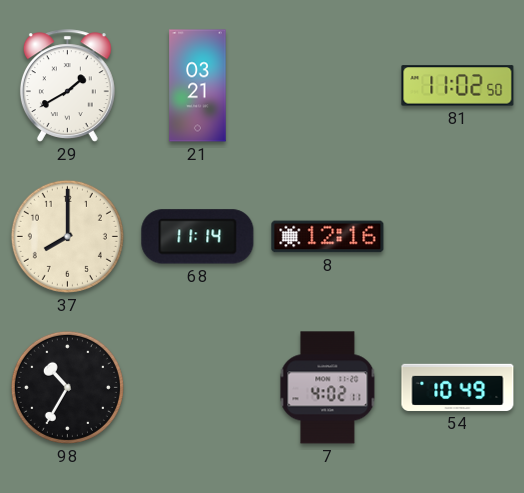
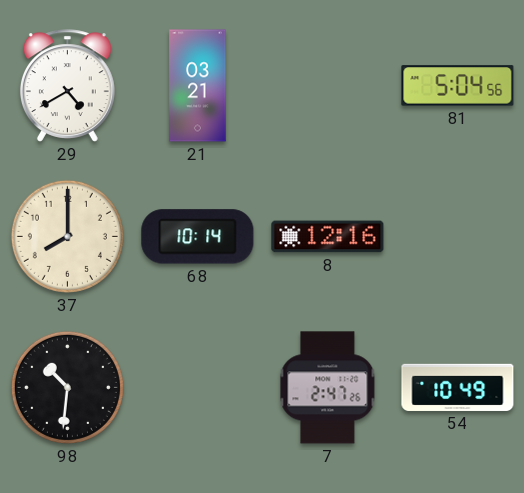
29: 1:40 -> 4:40 (67, 86)
81: 11:02 -> 5:04 (458, 86)
68: 11:14 -> 10:14 (198, 237)
98: 10:35 -> 10:31 (67, 387)
7: 4:02 -> 2:47 (328, 388)
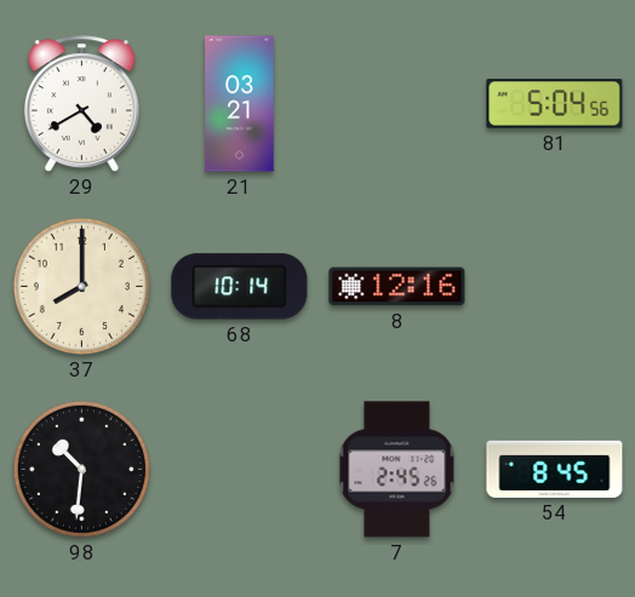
7: 2:47 -> 2:45 (397, 470)
54: 10:49 -> 8:45 (555, 469)
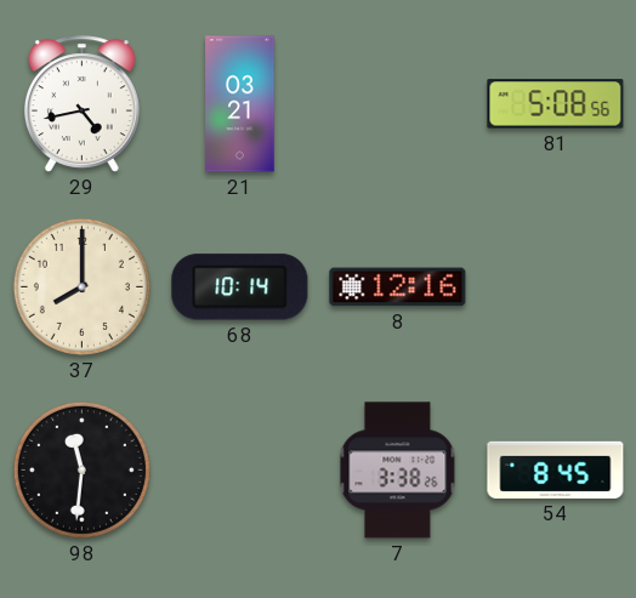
29: 4:40 -> 4:43 (81, 104)
81: 5:04 -> 5:08 (556, 104)
98: 10:31 -> 11:31 (81, 469)
7: 2:45 -> 3:38 (398, 471)
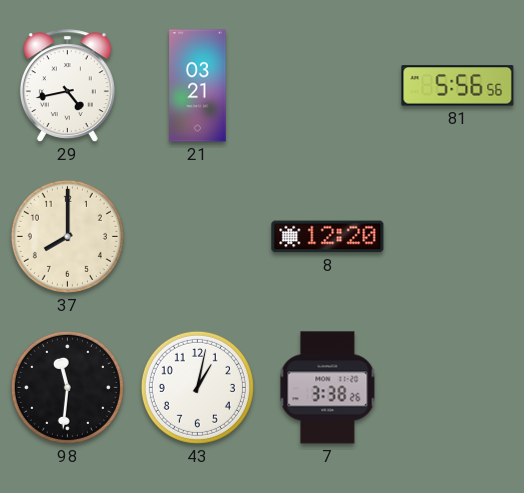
81: 5:08 -> 5:56 (458, 86)
68: 10:14 -> none (240, 287)
8: 12:16 -> 12:20 (328, 237)
43: none -> 1:02 (197, 387)
54: 8:45 -> none (556, 469)
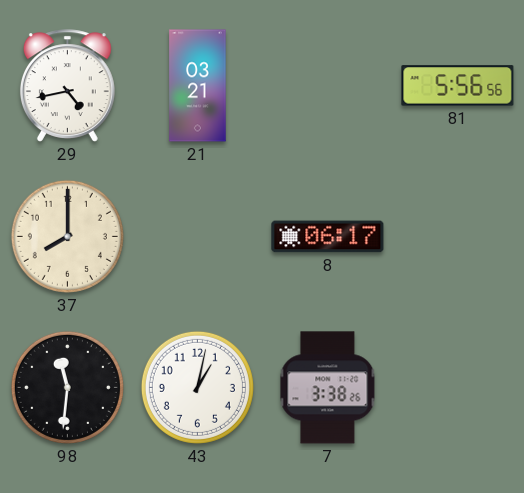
8: 12:20 -> 06:17 (328, 237)
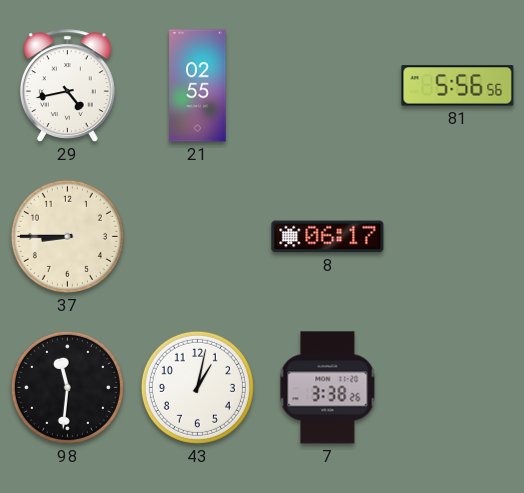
21: 03:21 -> 02:55 (198, 86)
37: 8:00 -> 8:45 (67, 236)
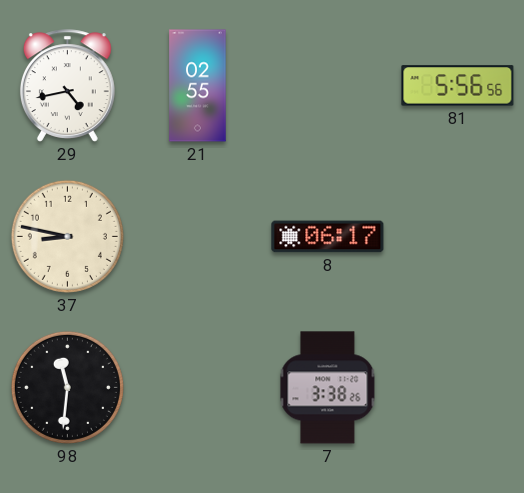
37: 8:45 -> 8:47 (67, 236)
43: 1:02 -> none (197, 387)
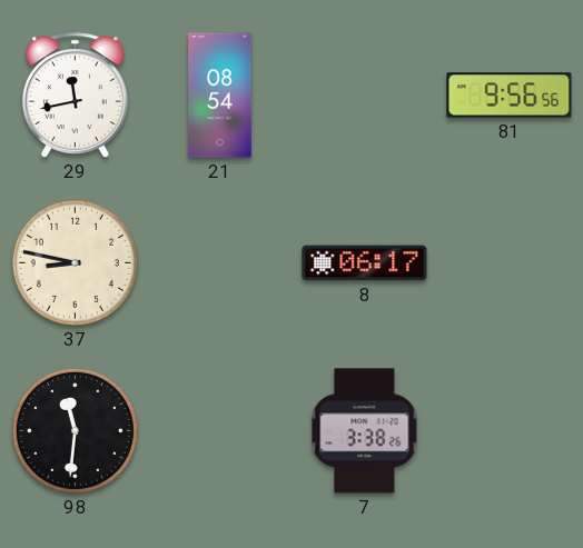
29: 4:43 -> 11:43 (75, 96)
21: 02:55 -> 08:54 (220, 96)
81: 5:56 -> 9:56 (510, 96)
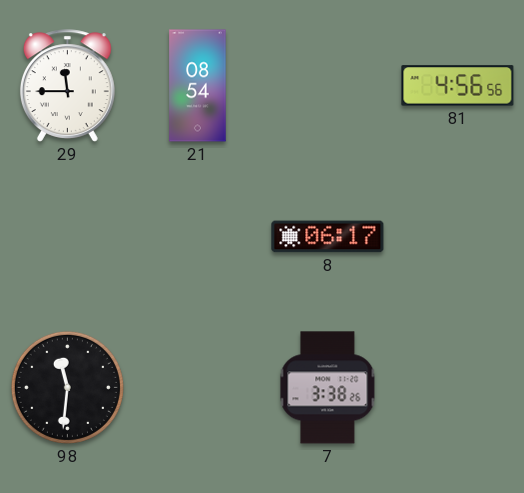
29: 11:43 -> 11:45 (67, 86)
81: 9:56 -> 4:56 (458, 86)
37: 8:47 -> none (75, 262)
